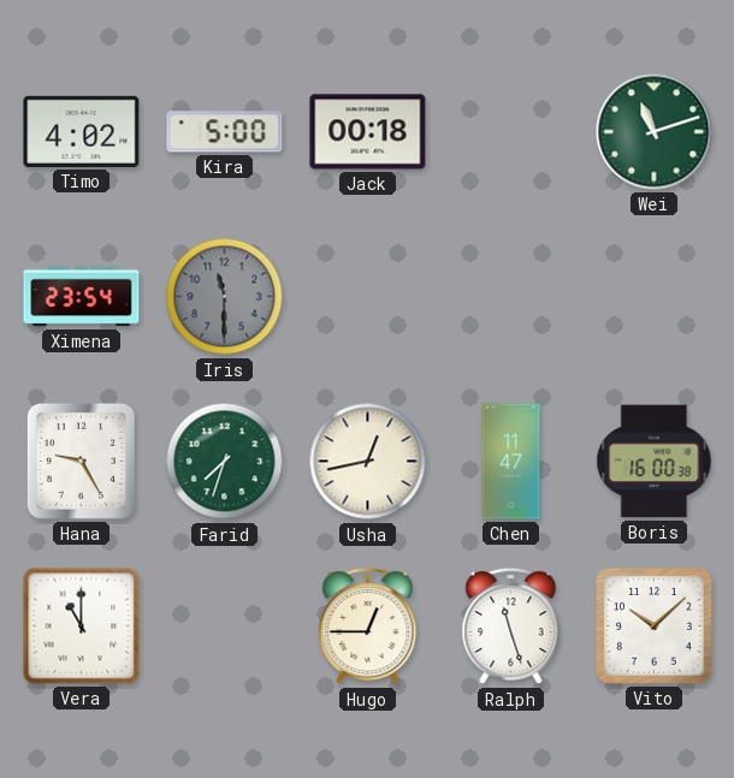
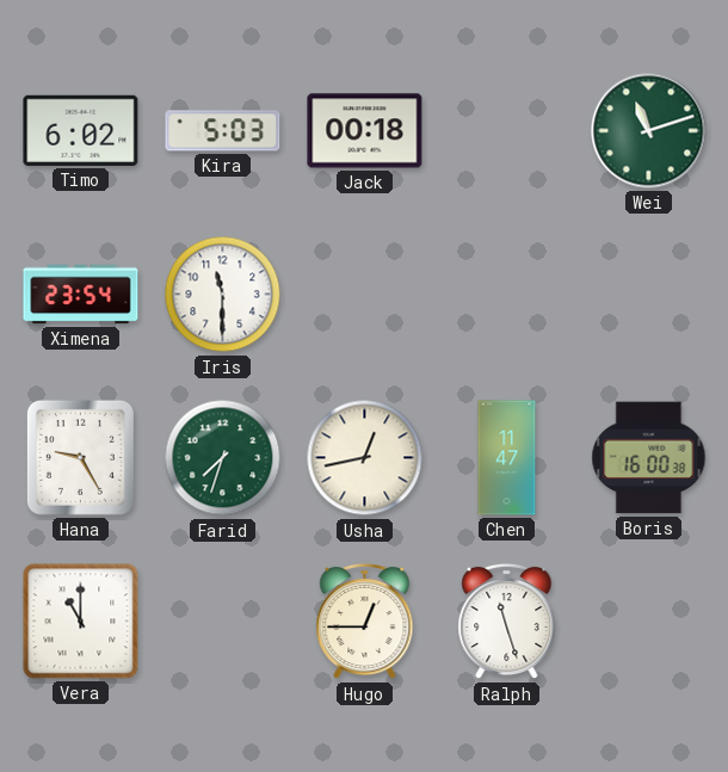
Timo: 4:02 -> 6:02 (81, 130)
Kira: 5:00 -> 5:03 (223, 131)
Iris dial: grey -> white (223, 295)
Vito: 10:08 -> none (655, 626)
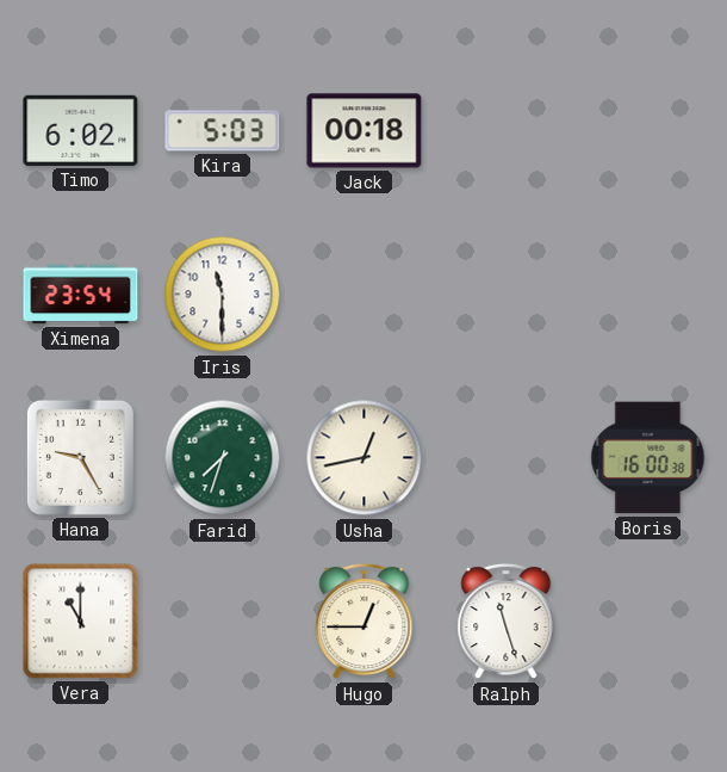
Wei: 11:12 -> none (649, 131)
Chen: 11:47 -> none (507, 458)
